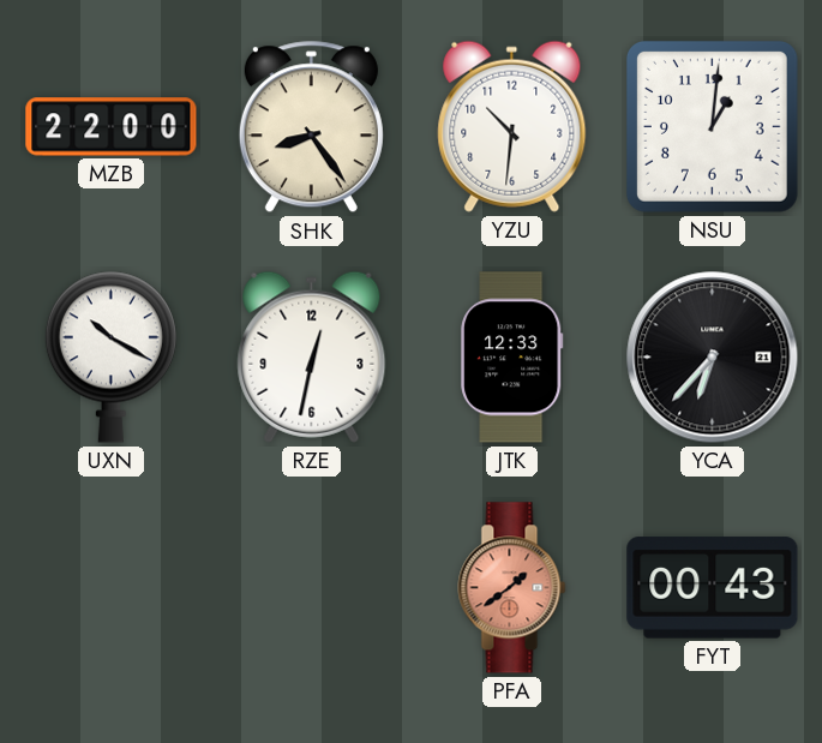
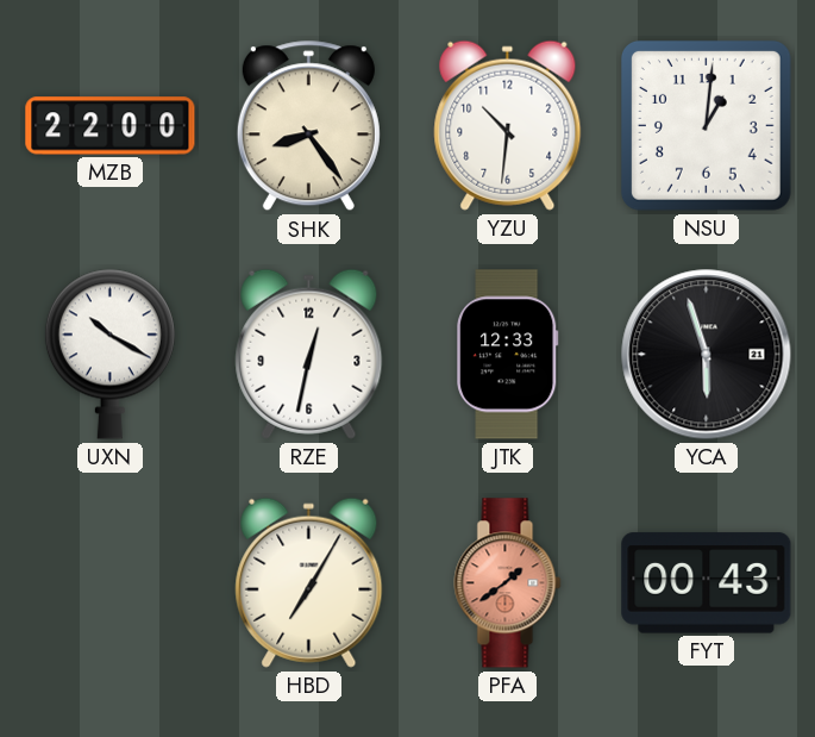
YCA: 6:37 -> 5:57 (707, 355)
HBD: none -> 7:05 (309, 582)
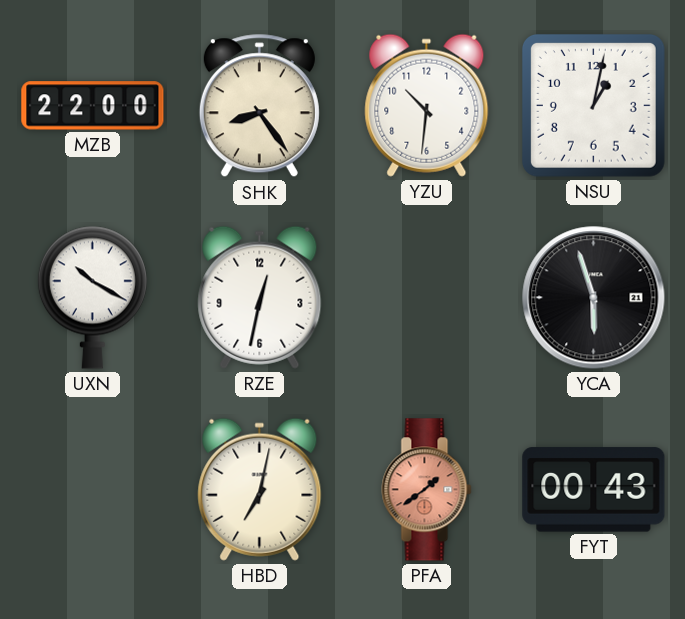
NSU: 1:01 -> 1:02 (593, 105)
JTK: 12:33 -> none (508, 355)
HBD: 7:05 -> 7:02 (260, 489)
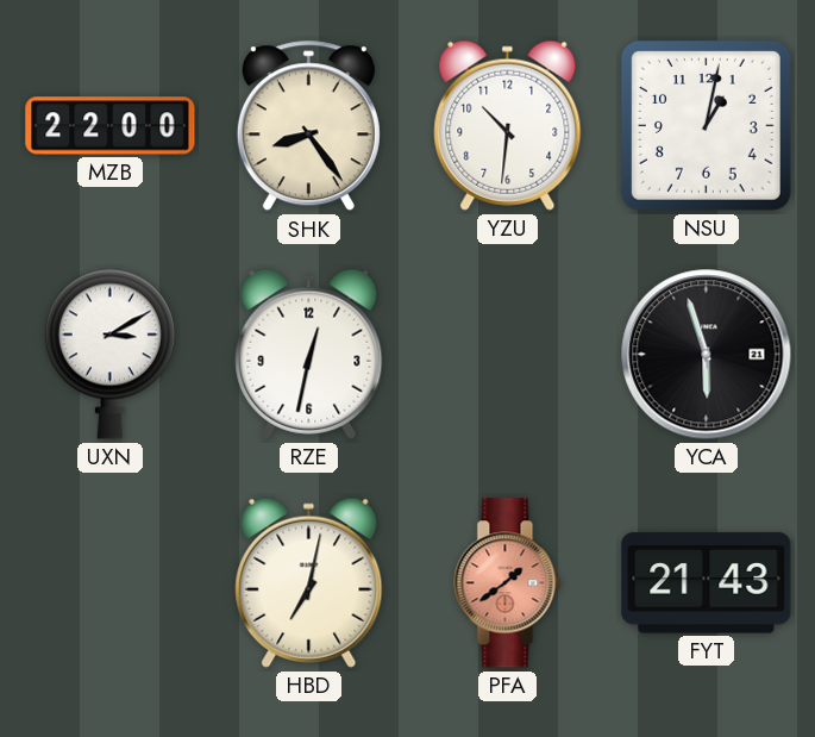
UXN: 10:20 -> 3:10 (109, 354)
FYT: 00:43 -> 21:43 (707, 583)
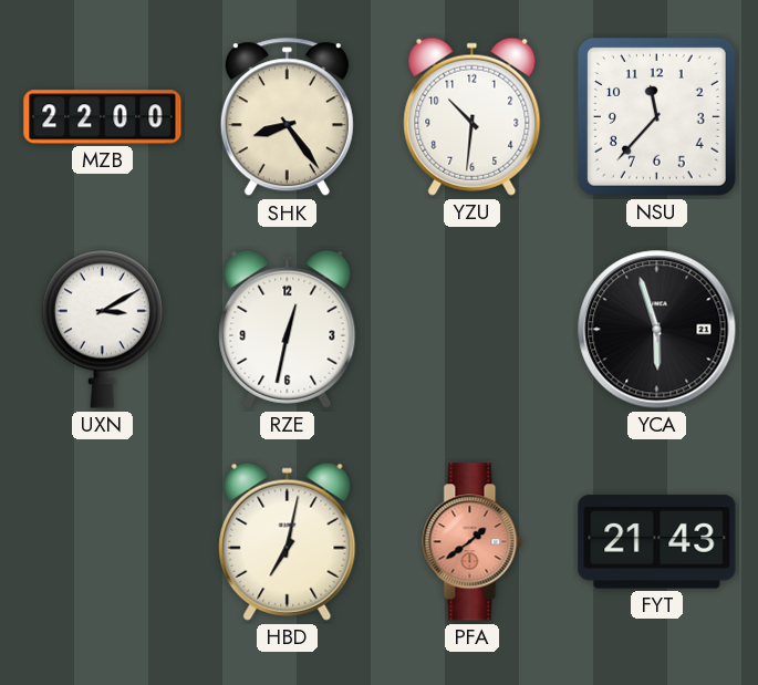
NSU: 1:02 -> 11:37 (656, 116)
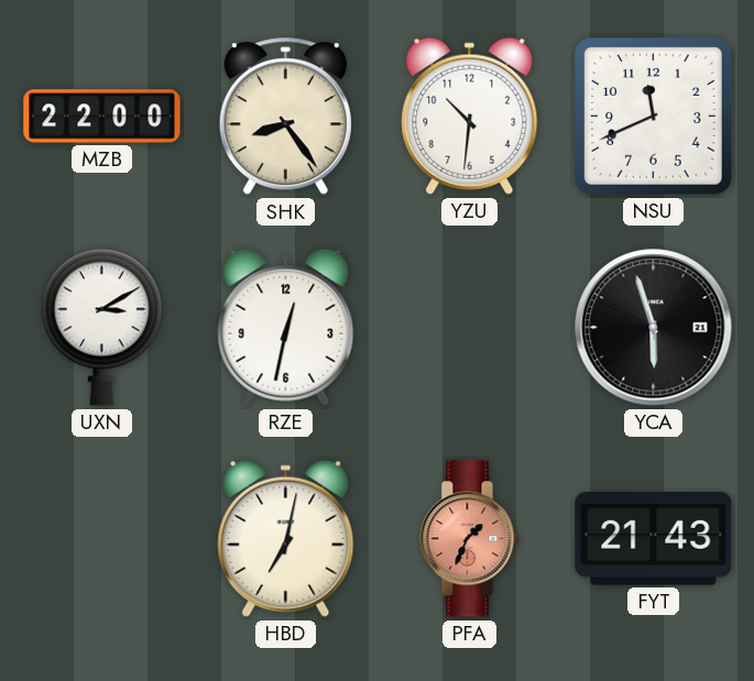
NSU: 11:37 -> 11:41 (653, 116)
PFA: 1:39 -> 1:34 (470, 539)
